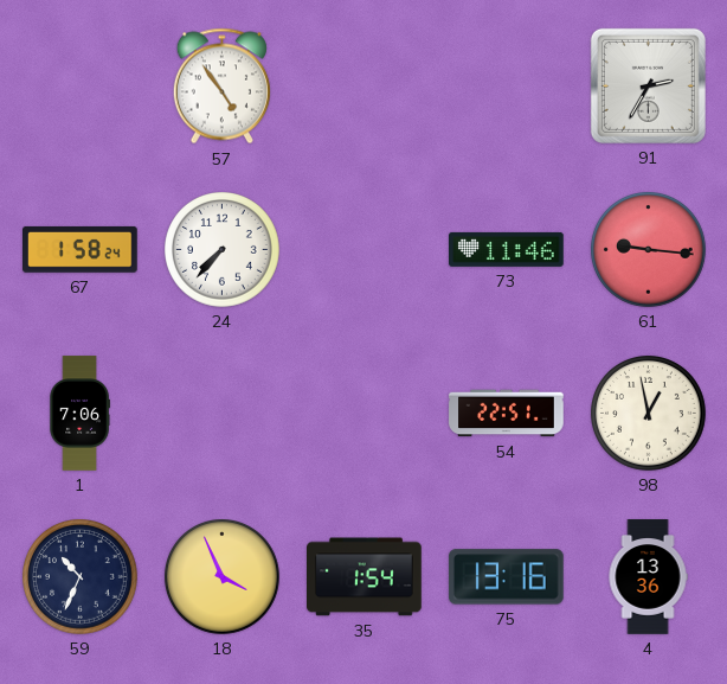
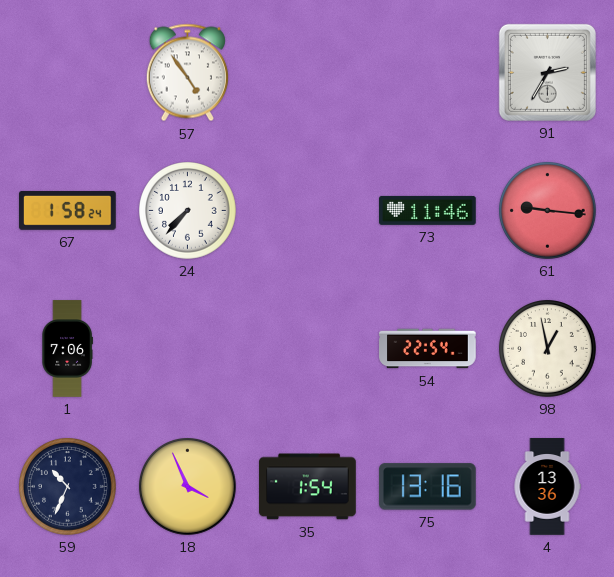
54: 22:51 -> 22:54 (428, 349)
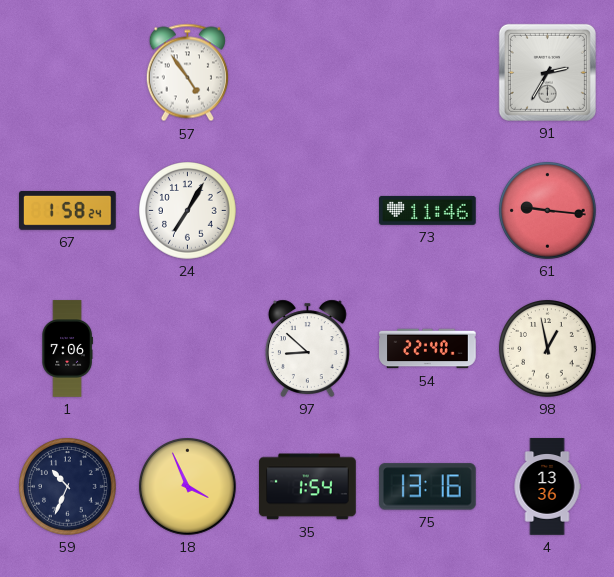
24: 7:37 -> 7:05 (188, 211)
97: none -> 8:52 (307, 348)
54: 22:54 -> 22:40 (428, 349)
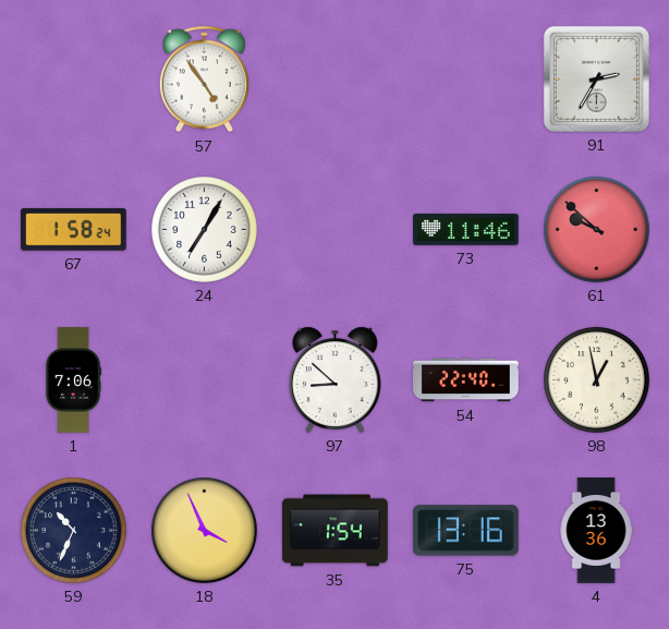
61: 9:16 -> 9:52 (597, 230)
